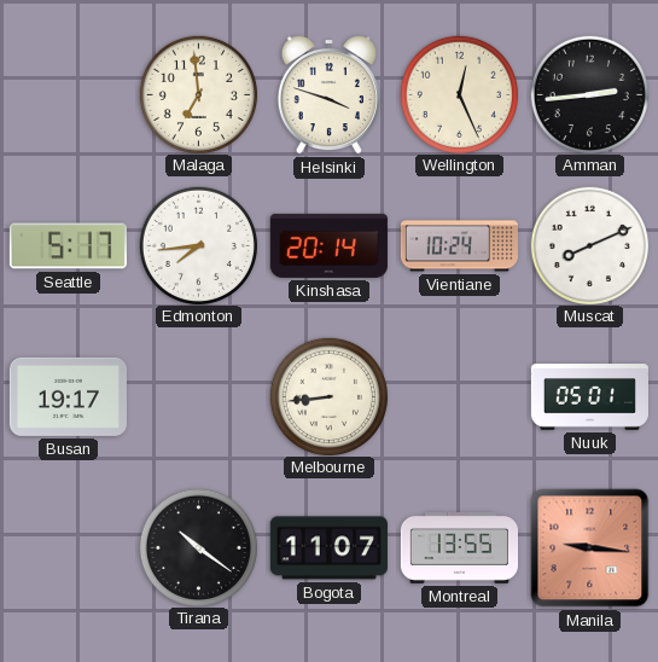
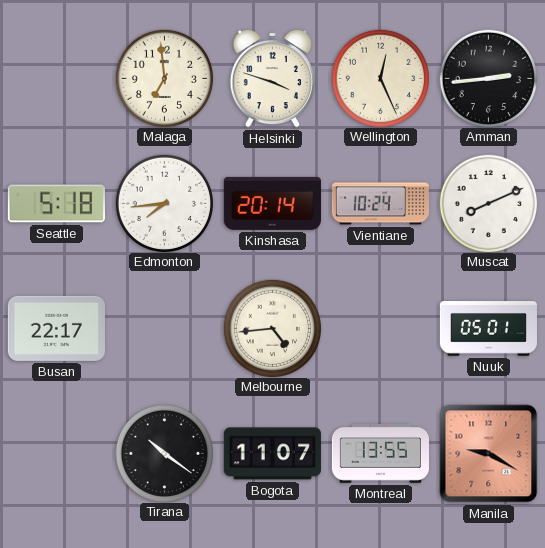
Seattle: 5:17 -> 5:18 (56, 204)
Busan: 19:17 -> 22:17 (56, 328)
Melbourne: 8:44 -> 4:44 (272, 328)
Manila: 9:16 -> 9:20 (489, 454)
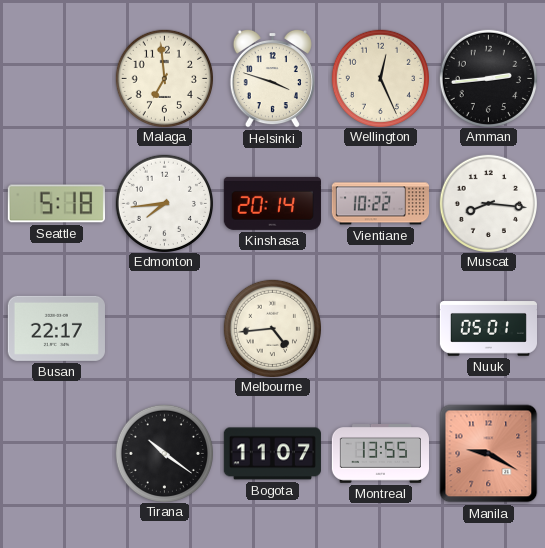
Vientiane: 10:24 -> 10:22 (380, 204)
Muscat: 8:11 -> 8:16 (488, 203)
